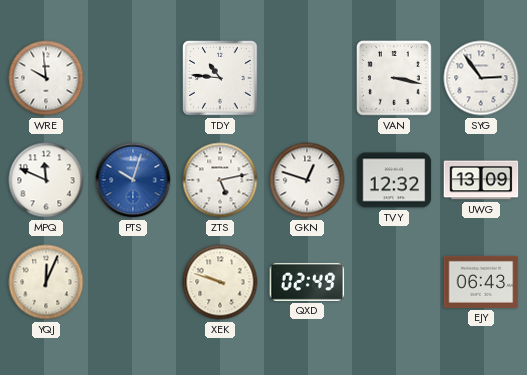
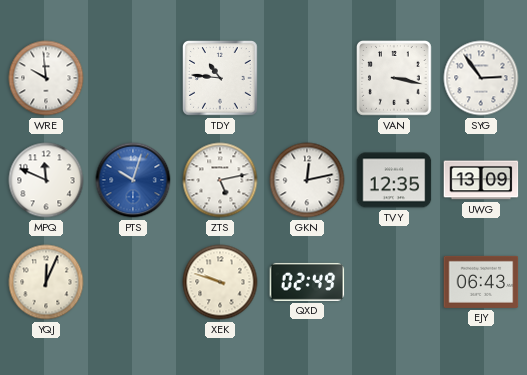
GKN: 12:48 -> 12:13 (307, 180)
TVY: 12:32 -> 12:35 (394, 180)
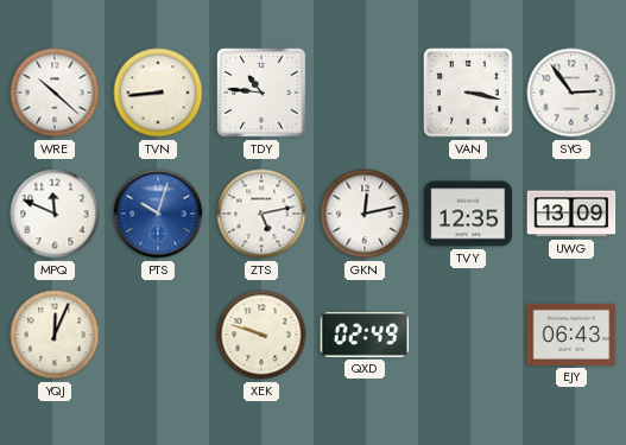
WRE: 9:59 -> 10:22 (55, 93)
TVN: none -> 8:44 (158, 93)
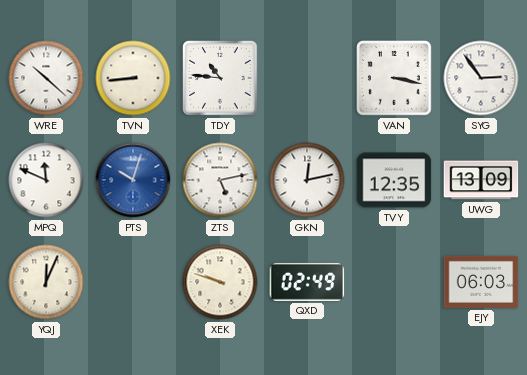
EJY: 06:43 -> 06:03 (481, 282)
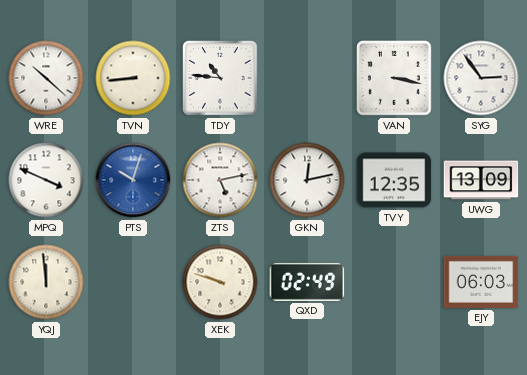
MPQ: 11:49 -> 3:49 (46, 180)
YQJ: 12:04 -> 11:59 (46, 282)
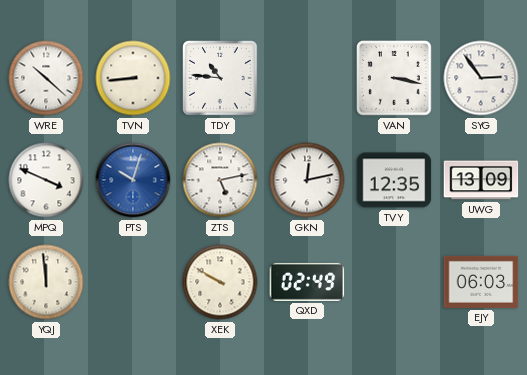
XEK: 9:48 -> 9:50 (220, 282)
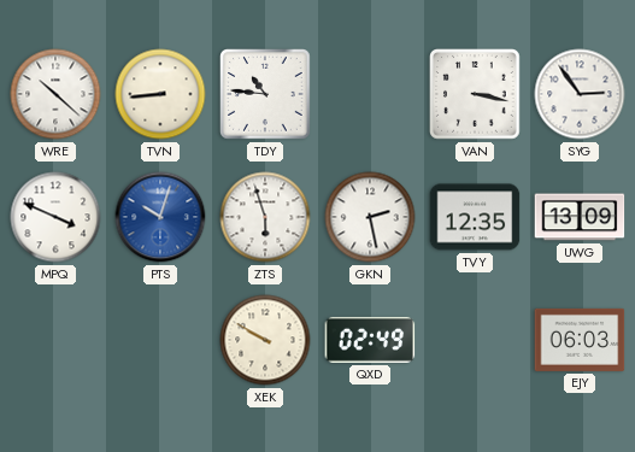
ZTS: 5:13 -> 5:57 (265, 217)
GKN: 12:13 -> 2:28 (370, 217)
YQJ: 11:59 -> none (46, 282)
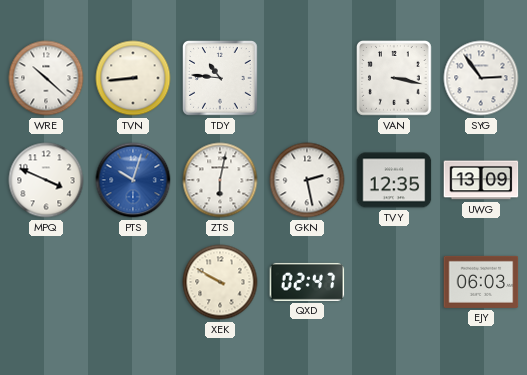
ZTS: 5:57 -> 6:02 (220, 180)
QXD: 02:49 -> 02:47 (307, 282)
